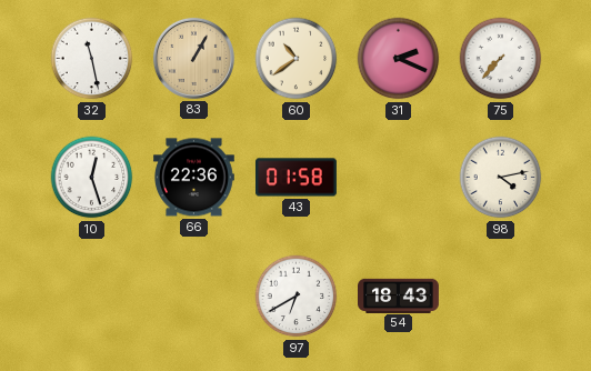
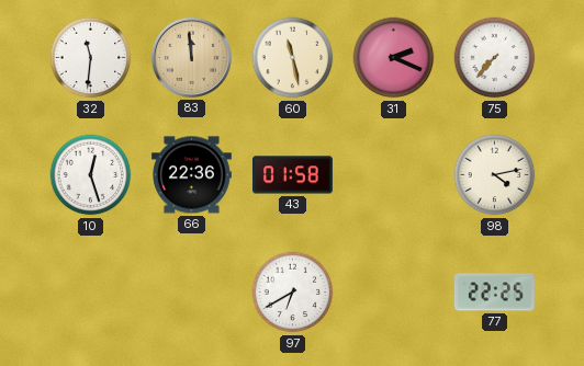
32: 11:28 -> 11:31 (91, 58)
83: 1:05 -> 11:59 (191, 57)
60: 10:39 -> 11:28 (293, 58)
54: 18:43 -> none (399, 295)
77: none -> 22:25 (494, 293)
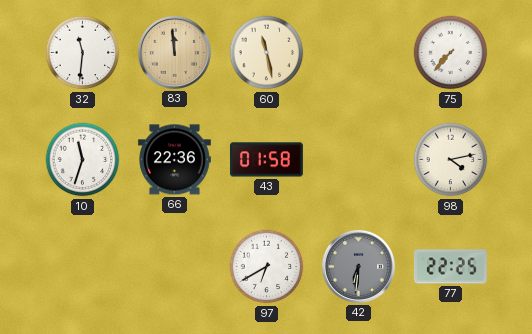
31: 2:19 -> none (394, 58)
10: 12:27 -> 11:33 (83, 160)
42: none -> 6:31 (358, 266)
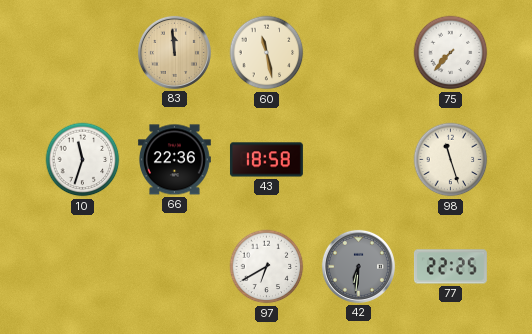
32: 11:31 -> none (83, 53)
43: 01:58 -> 18:58 (267, 160)
98: 4:13 -> 11:27 (451, 160)
